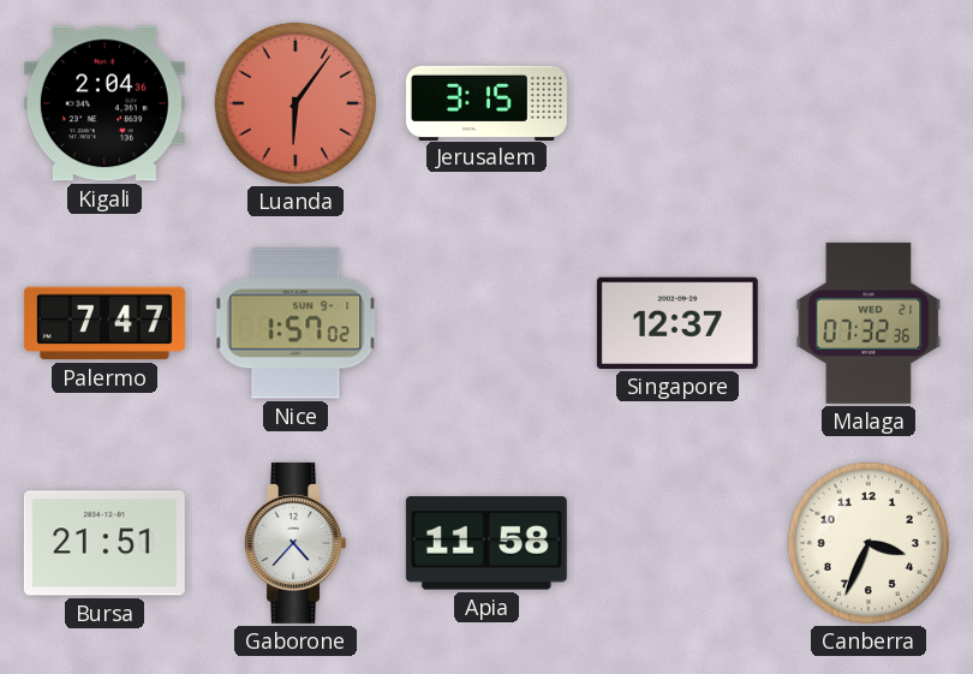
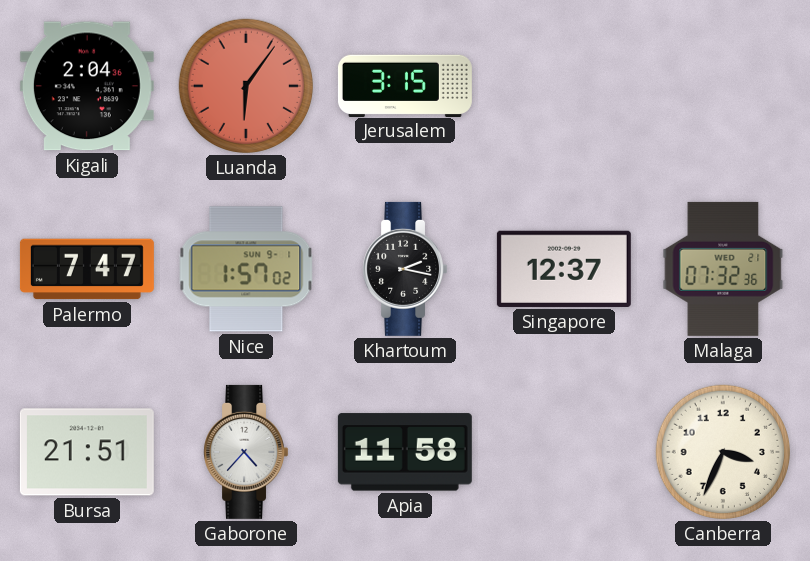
Khartoum: none -> 2:17 (404, 269)
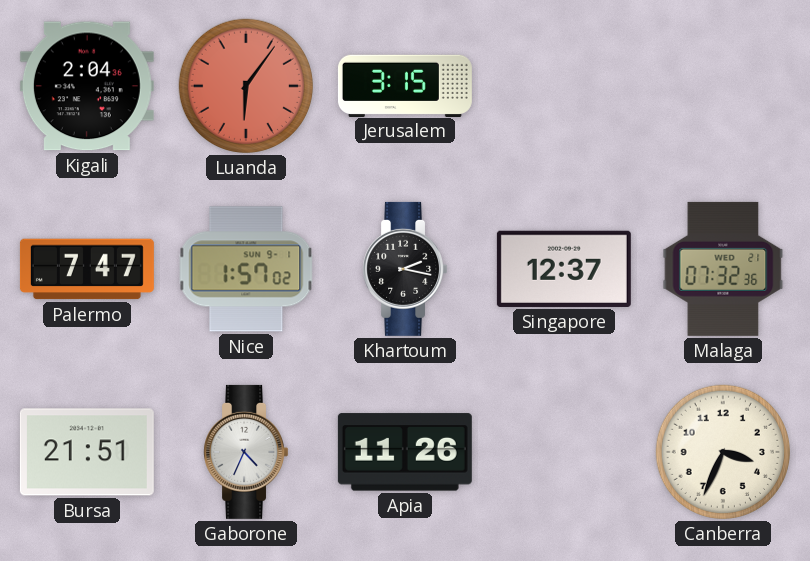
Gaborone: 4:37 -> 4:34 (245, 452)
Apia: 11:58 -> 11:26 (405, 452)
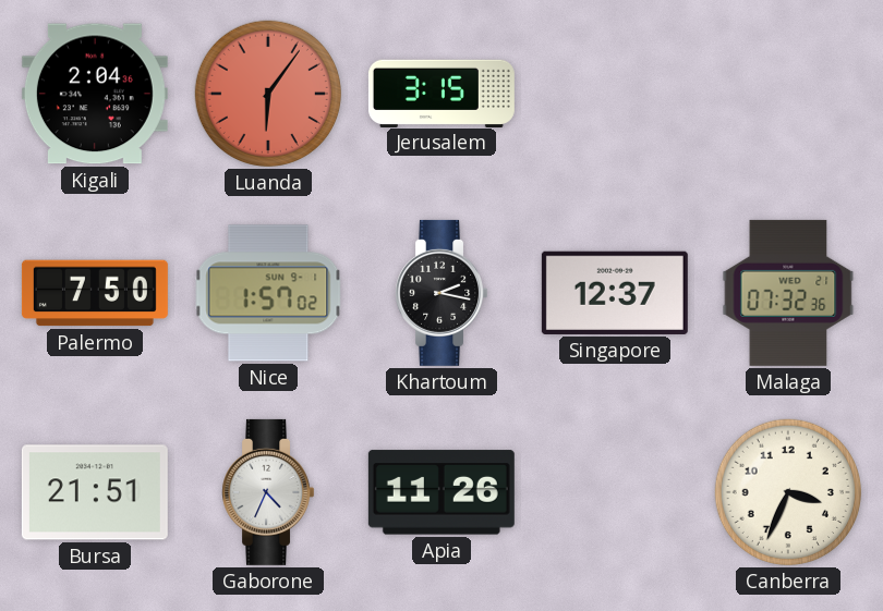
Palermo: 7:47 -> 7:50 (95, 293)
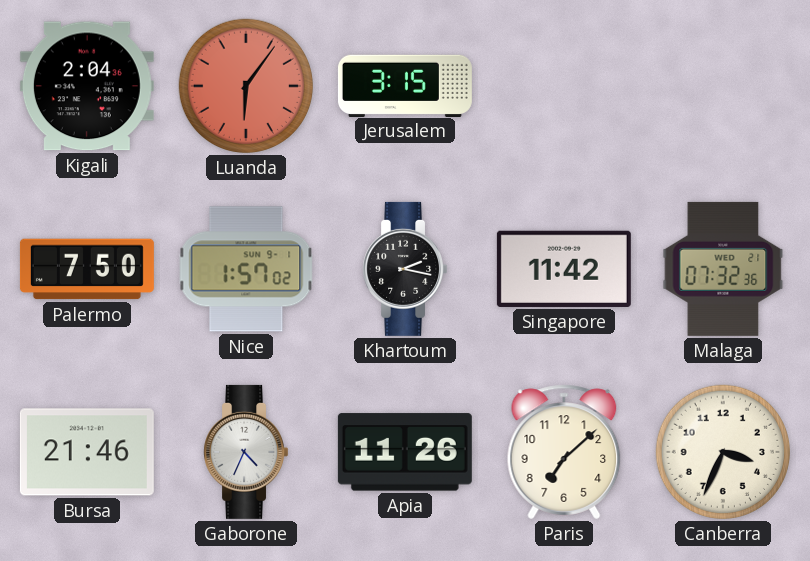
Singapore: 12:37 -> 11:42 (564, 269)
Bursa: 21:51 -> 21:46 (87, 452)
Paris: none -> 7:08 (564, 452)
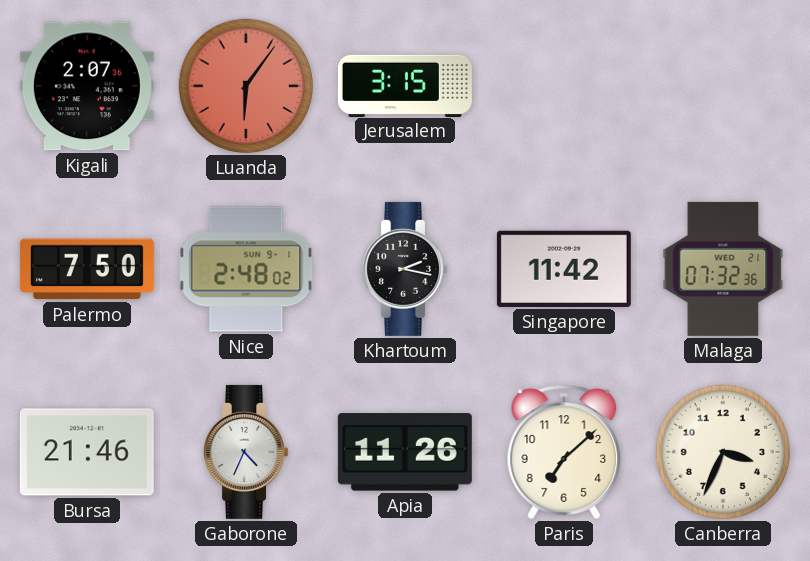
Kigali: 2:04 -> 2:07 (87, 86)
Nice: 1:57 -> 2:48 (246, 269)
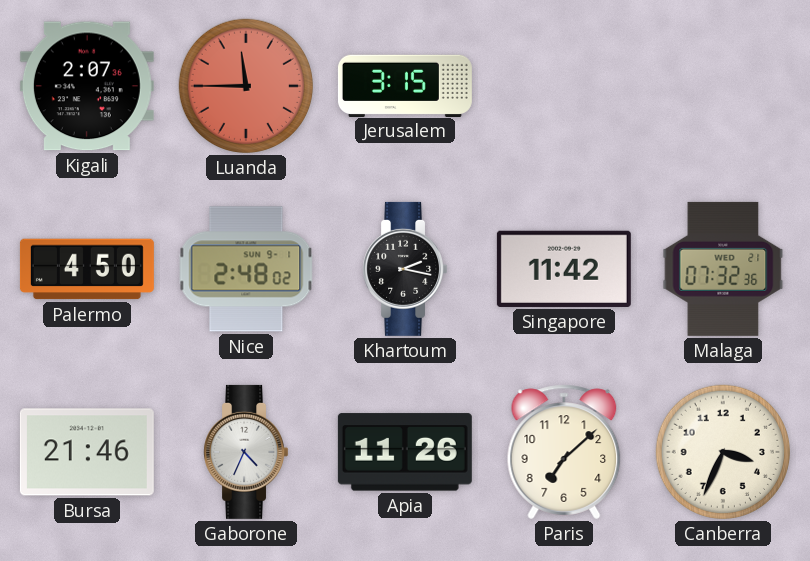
Luanda: 6:06 -> 11:45 (246, 86)
Palermo: 7:50 -> 4:50 (87, 269)
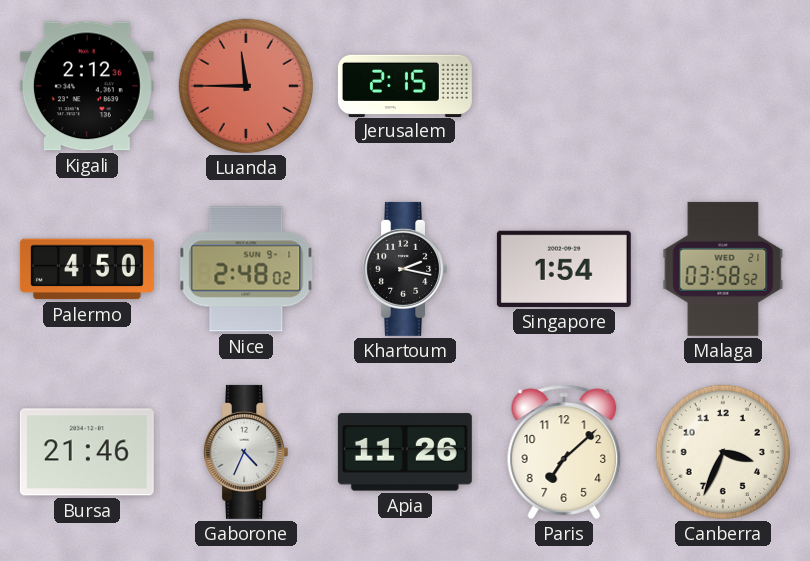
Kigali: 2:07 -> 2:12 (87, 86)
Jerusalem: 3:15 -> 2:15 (405, 85)
Singapore: 11:42 -> 1:54 (564, 269)
Malaga: 07:32 -> 03:58 (723, 269)
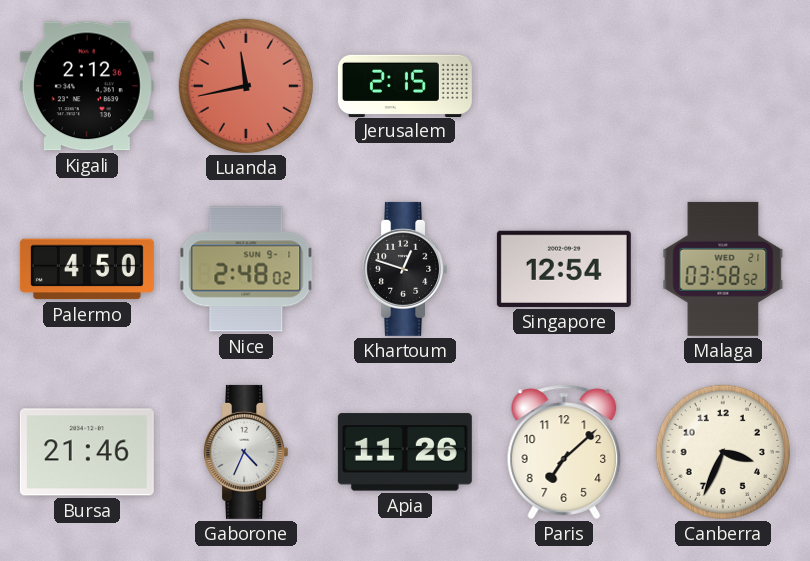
Luanda: 11:45 -> 11:43 (246, 86)
Khartoum: 2:17 -> 12:48 (404, 269)
Singapore: 1:54 -> 12:54 (564, 269)
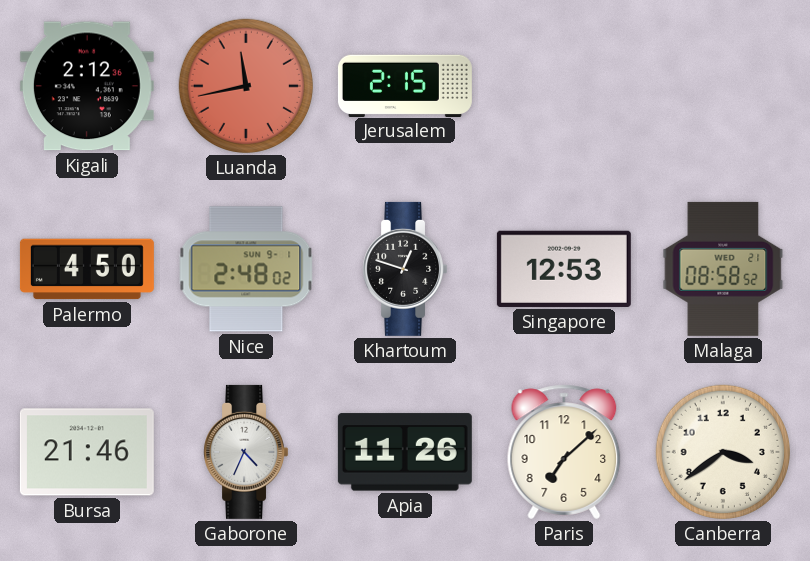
Singapore: 12:54 -> 12:53 (564, 269)
Malaga: 03:58 -> 08:58 (723, 269)
Canberra: 3:34 -> 3:39 (723, 452)
